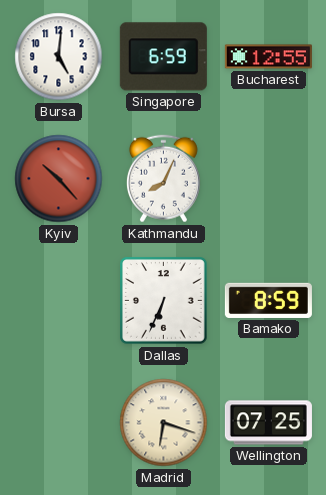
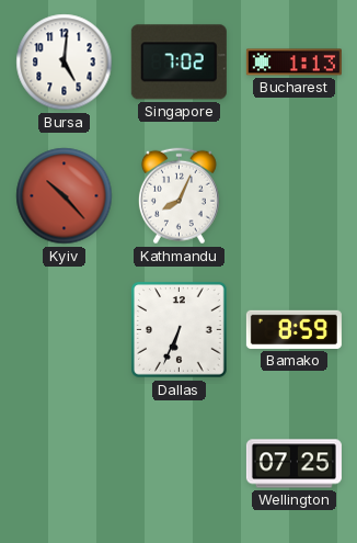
Singapore: 6:59 -> 7:02 (178, 63)
Bucharest: 12:55 -> 1:13 (293, 63)
Madrid: 6:18 -> none (164, 423)
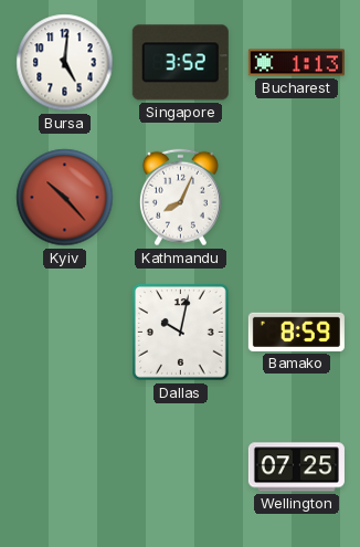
Singapore: 7:02 -> 3:52 (180, 63)
Dallas: 6:34 -> 10:02 (181, 333)
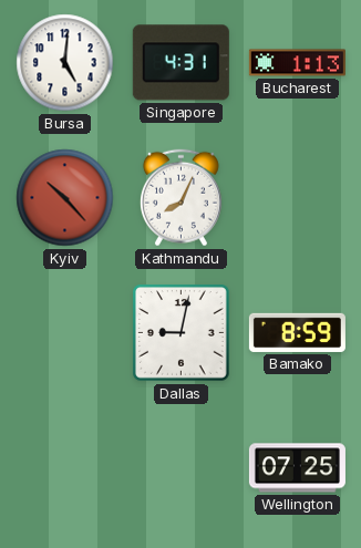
Singapore: 3:52 -> 4:31 (180, 63)
Dallas: 10:02 -> 9:02 (182, 333)
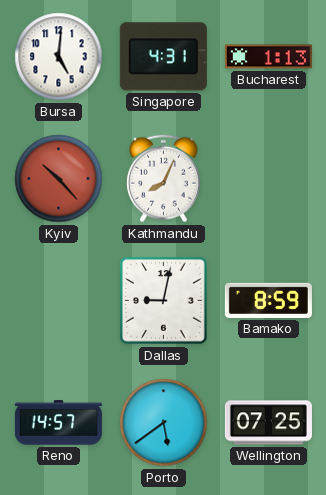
Reno: none -> 14:57 (58, 423)
Porto: none -> 5:39 (164, 423)
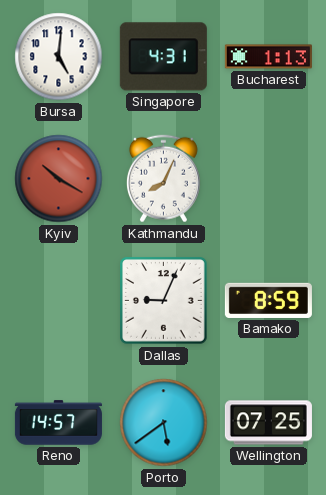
Kyiv: 10:23 -> 10:20 (59, 179)
Dallas: 9:02 -> 9:04 (164, 301)
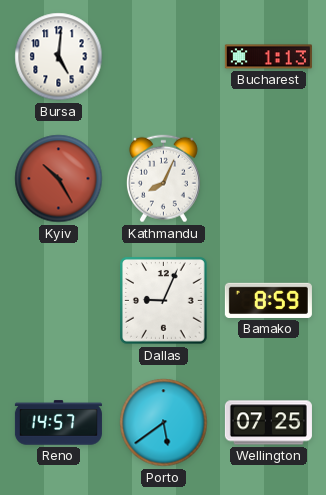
Singapore: 4:31 -> none (163, 57)
Kyiv: 10:20 -> 10:25 (59, 179)
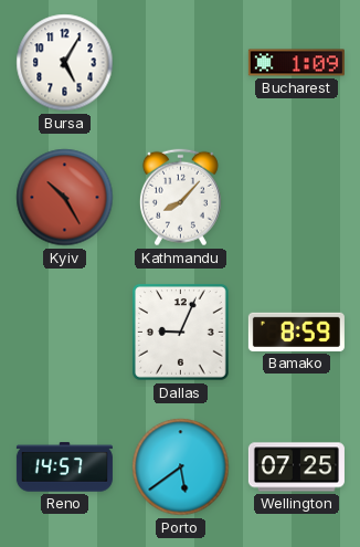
Bursa: 5:01 -> 5:05 (65, 63)
Bucharest: 1:13 -> 1:09 (296, 63)
Kathmandu: 8:04 -> 8:07 (180, 198)
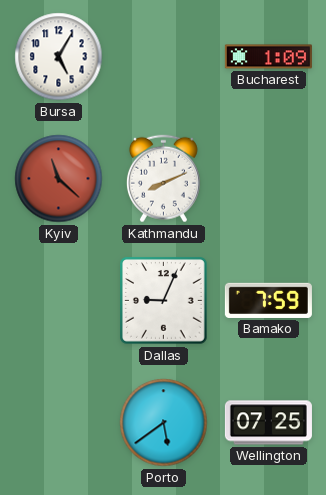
Kyiv: 10:25 -> 11:22 (59, 179)
Kathmandu: 8:07 -> 8:11 (163, 179)
Bamako: 8:59 -> 7:59 (268, 300)
Reno: 14:57 -> none (64, 467)
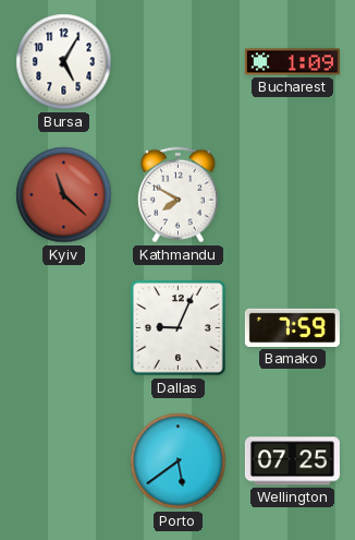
Kathmandu: 8:11 -> 7:50 (177, 195)
